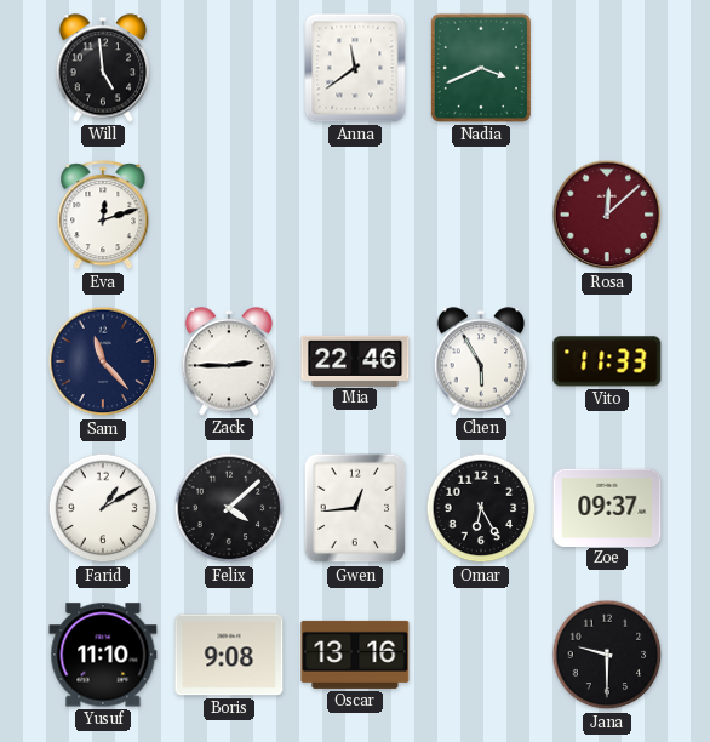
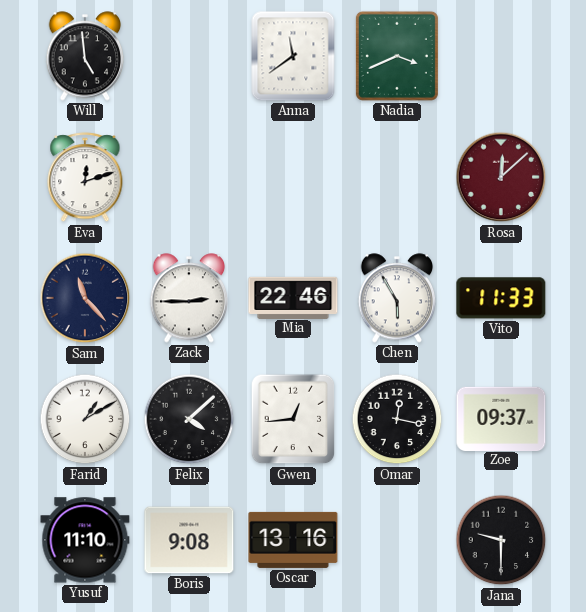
Omar: 6:25 -> 12:17 (397, 419)
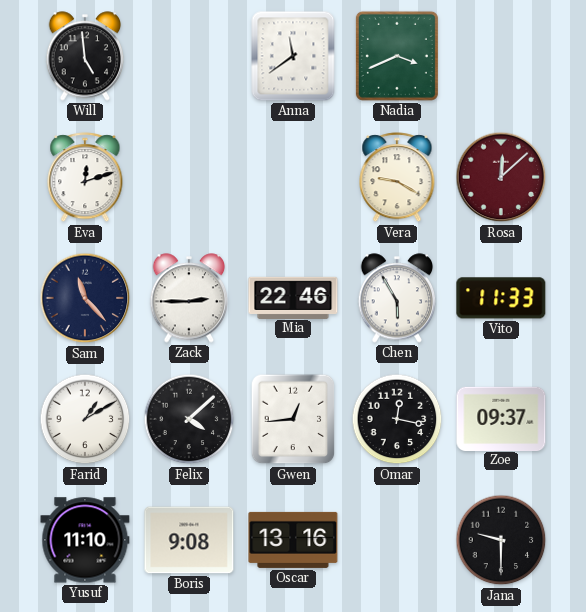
Vera: none -> 9:20 (397, 178)
